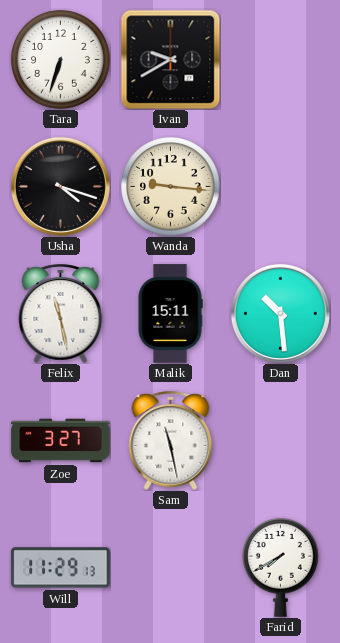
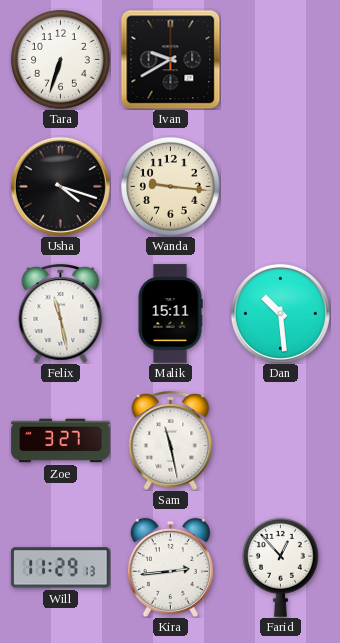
Kira: none -> 2:44 (170, 567)
Farid: 7:40 -> 12:53 (281, 567)
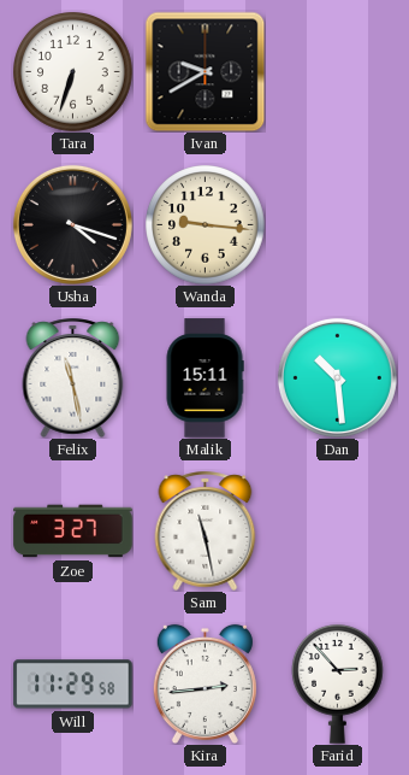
Will: 11:29:13 -> 11:29:58 (73, 685)
Farid: 12:53 -> 2:53 (338, 683)
